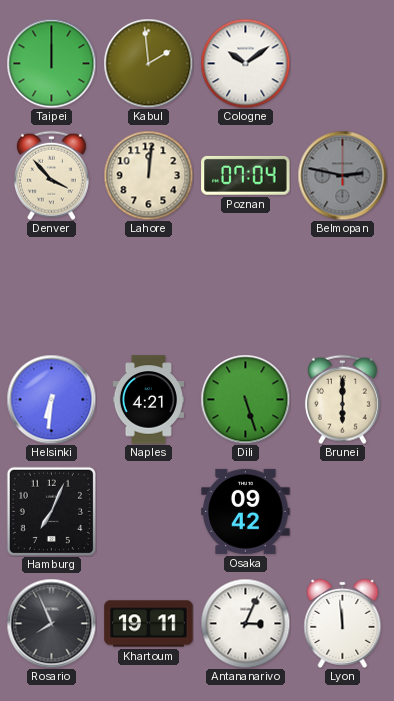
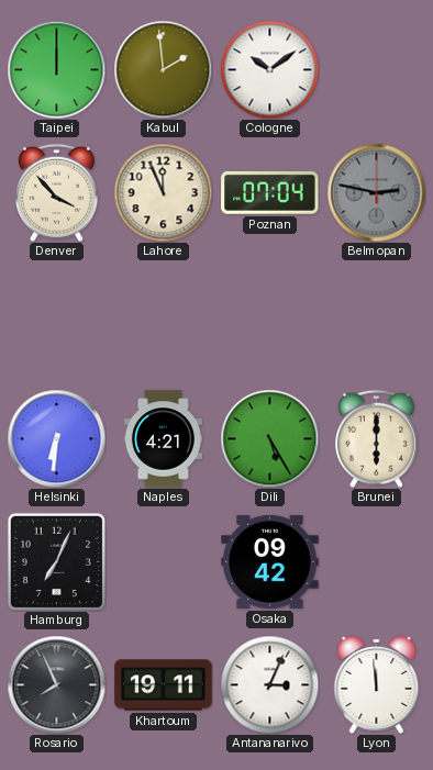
Lahore: 12:01 -> 11:56 (163, 192)
Dili: 5:27 -> 5:25 (269, 438)
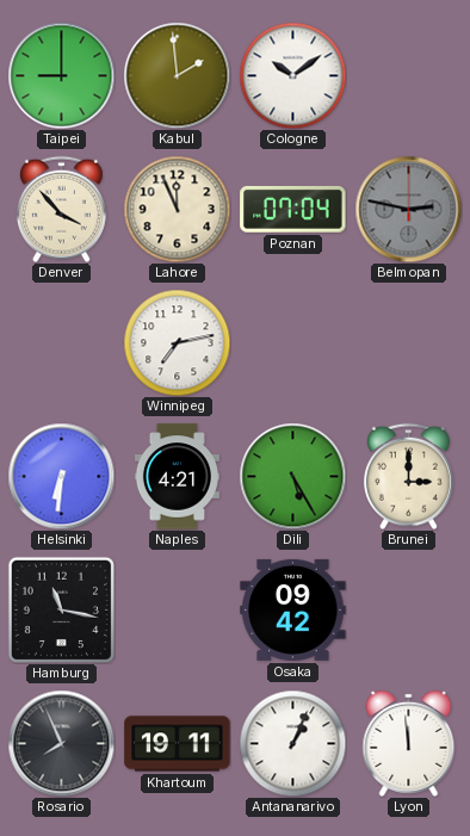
Taipei: 12:00 -> 9:00 (61, 75)
Winnipeg: none -> 7:13 (177, 342)
Brunei: 6:00 -> 3:00 (408, 476)
Hamburg: 7:04 -> 11:17 (61, 609)
Antananarivo: 3:04 -> 1:04 (292, 743)
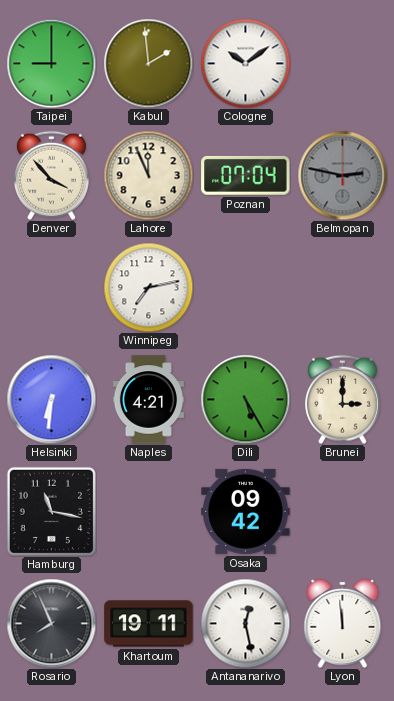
Antananarivo: 1:04 -> 12:28 (245, 623)
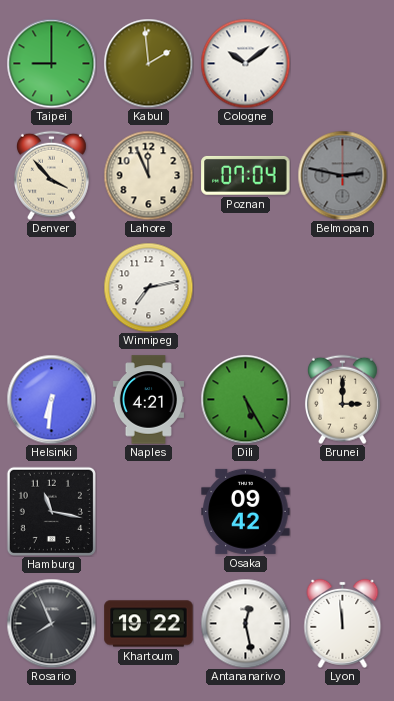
Khartoum: 19:11 -> 19:22 (149, 624)
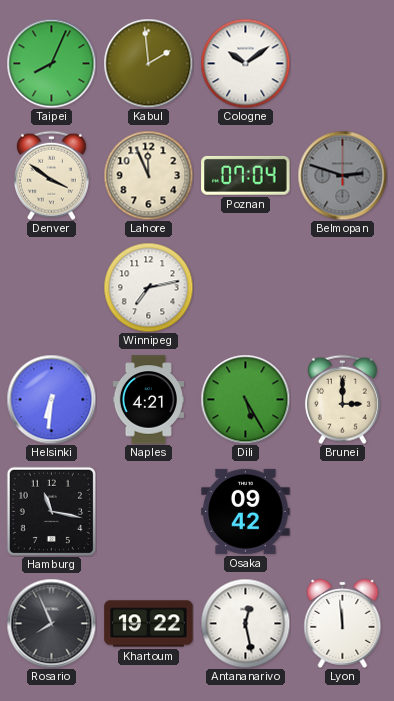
Taipei: 9:00 -> 8:04 (51, 63)
Denver: 3:53 -> 3:51 (51, 175)
Belmopan: 2:47 -> 2:48 (342, 175)
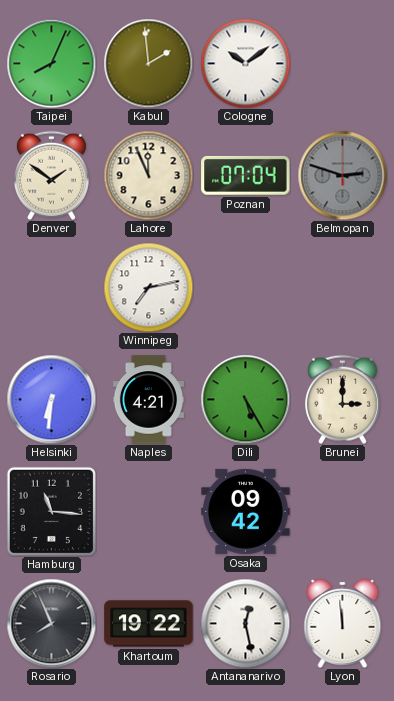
Denver: 3:51 -> 1:51 (51, 175)
Hamburg: 11:17 -> 11:16 (51, 511)
